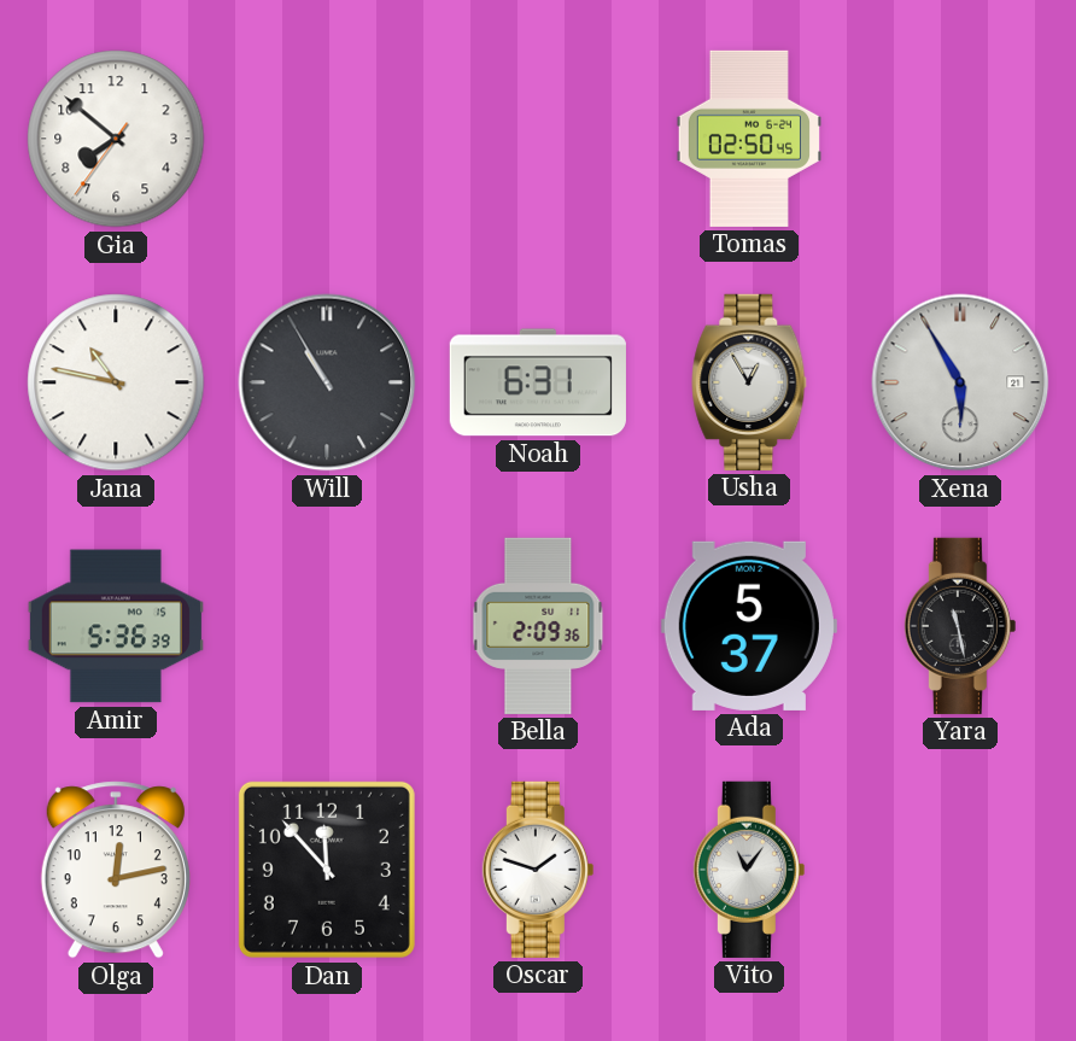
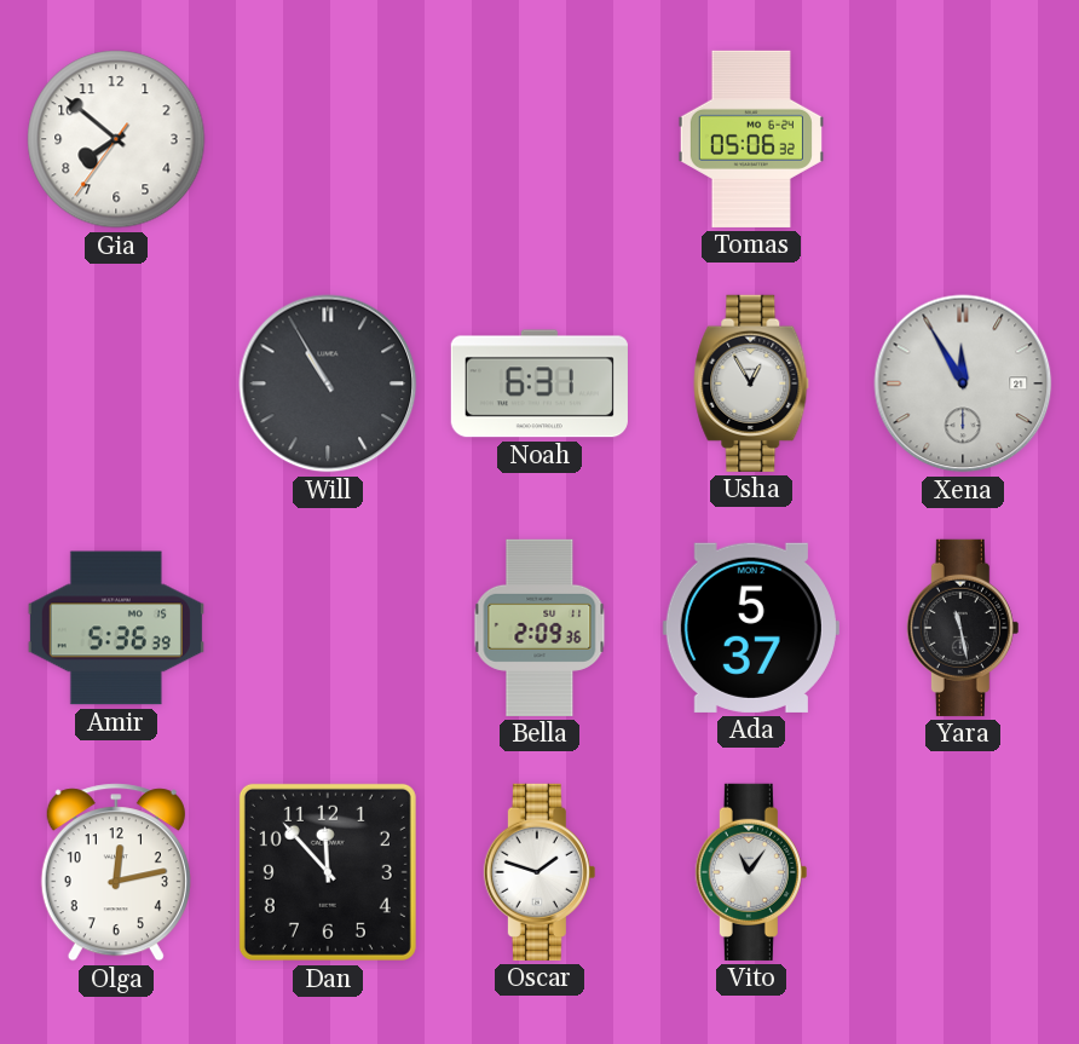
Tomas: 02:50 -> 05:06 (751, 139)
Jana: 10:47 -> none (116, 382)
Xena: 5:55 -> 11:55 (963, 383)
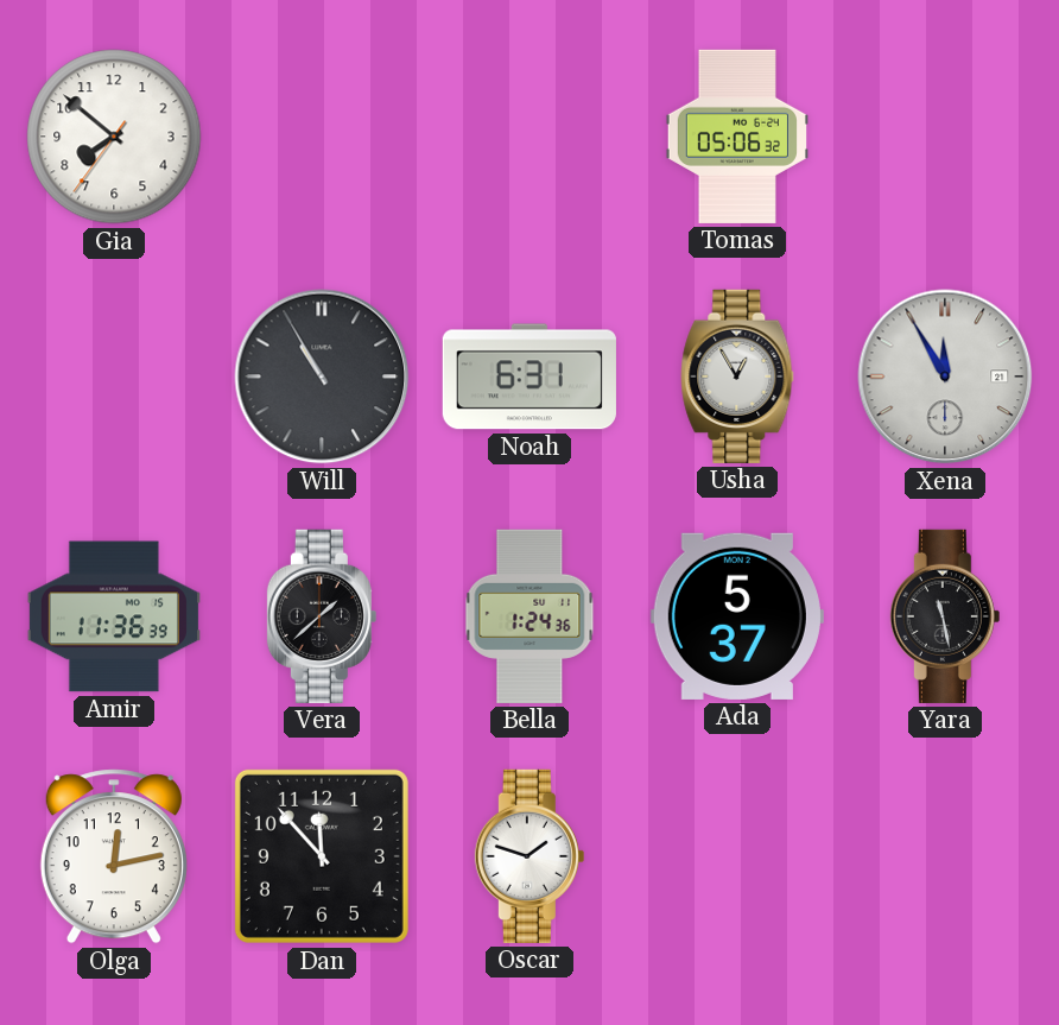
Amir: 5:36 -> 11:36 (114, 616)
Vera: none -> 1:38 (322, 616)
Bella: 2:09 -> 1:24 (529, 616)
Vito: 11:06 -> none (751, 872)
